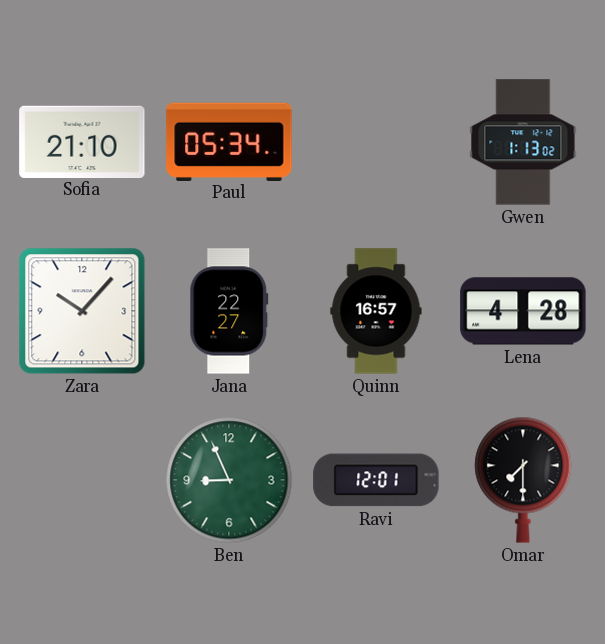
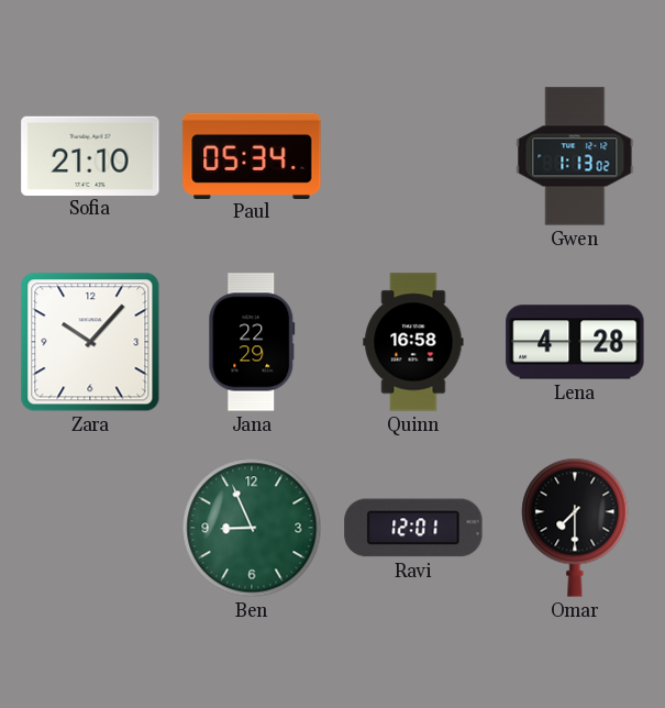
Jana: 22:27 -> 22:29 (252, 342)
Quinn: 16:57 -> 16:58 (413, 342)
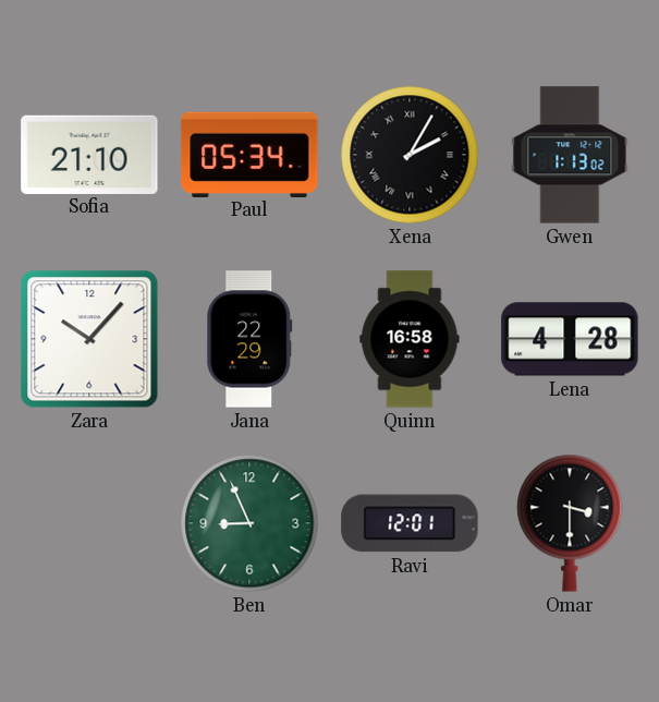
Xena: none -> 2:05 (410, 155)
Omar: 7:30 -> 3:30 (570, 523)
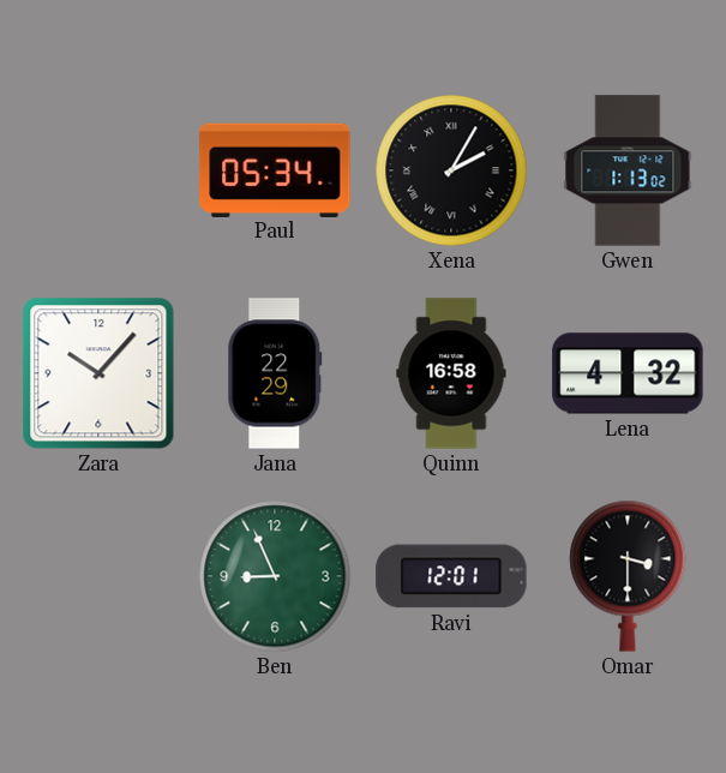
Sofia: 21:10 -> none (89, 154)
Lena: 4:28 -> 4:32 (628, 373)
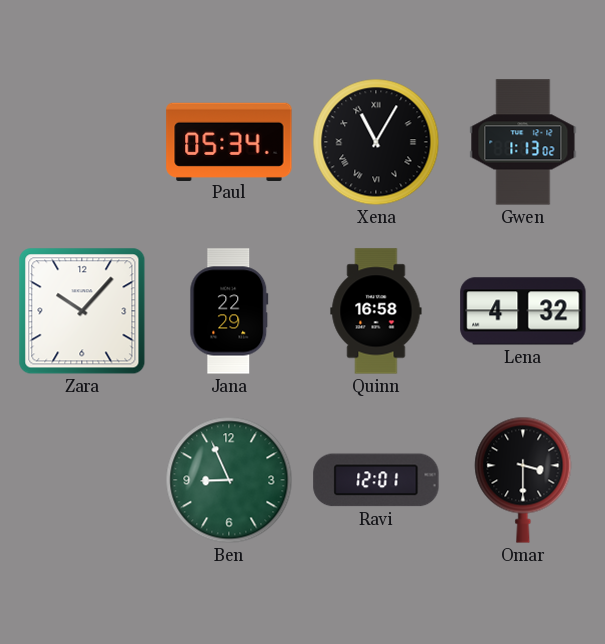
Xena: 2:05 -> 11:05 (376, 142)
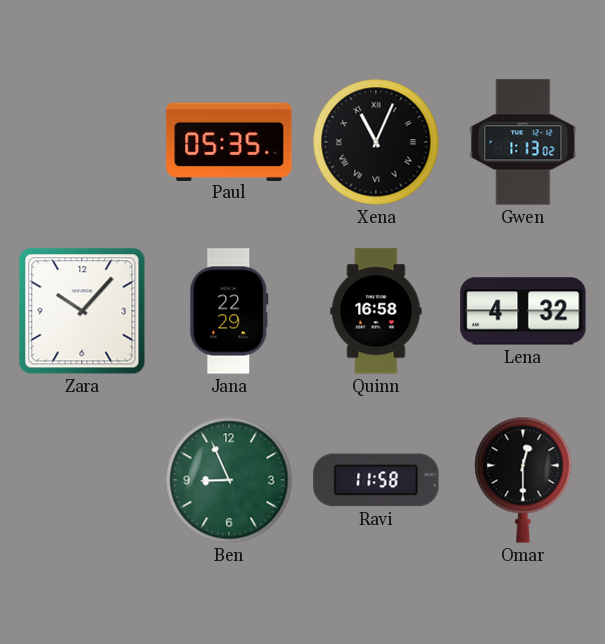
Paul: 05:34 -> 05:35 (229, 141)
Xena: 11:05 -> 11:04 (376, 142)
Ravi: 12:01 -> 11:58 (376, 480)
Omar: 3:30 -> 12:30 (523, 480)
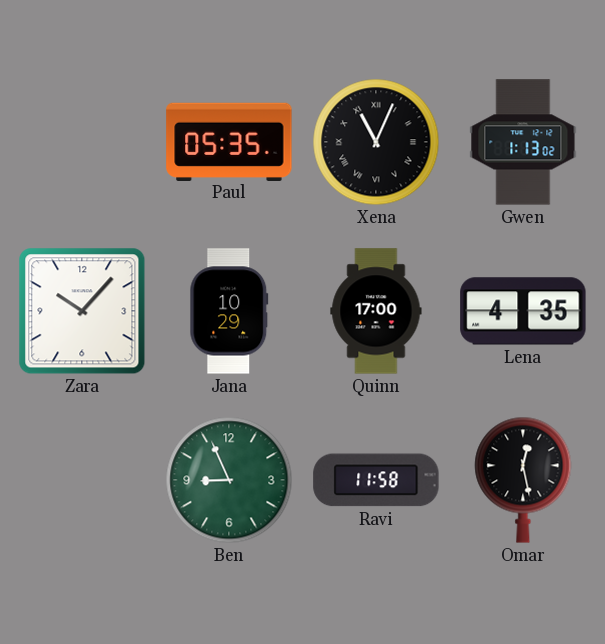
Jana: 22:29 -> 10:29 (229, 311)
Quinn: 16:58 -> 17:00 (376, 311)
Lena: 4:32 -> 4:35 (523, 311)
Omar: 12:30 -> 12:28 (523, 480)
